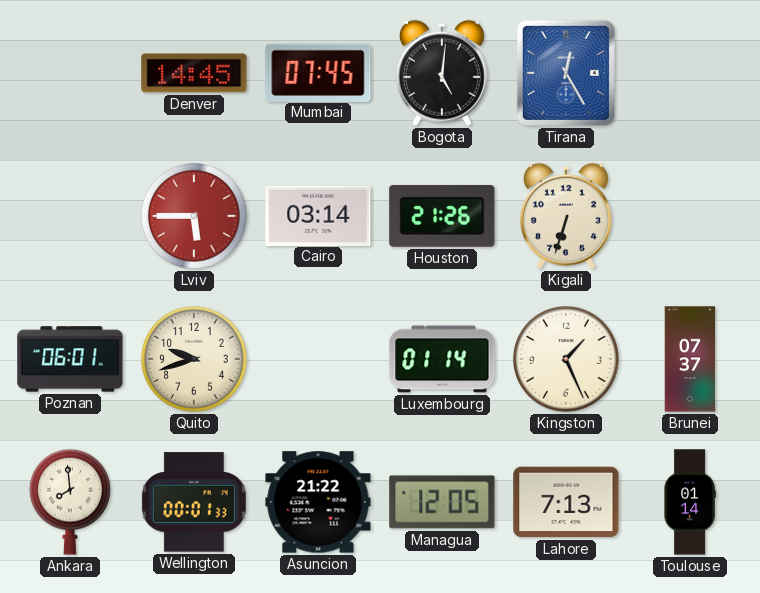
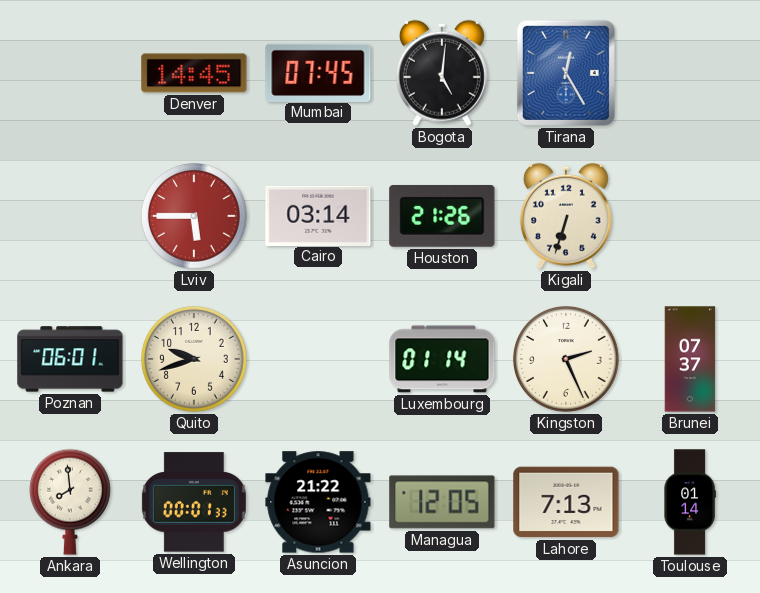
Kingston: 1:26 -> 2:26 (566, 359)
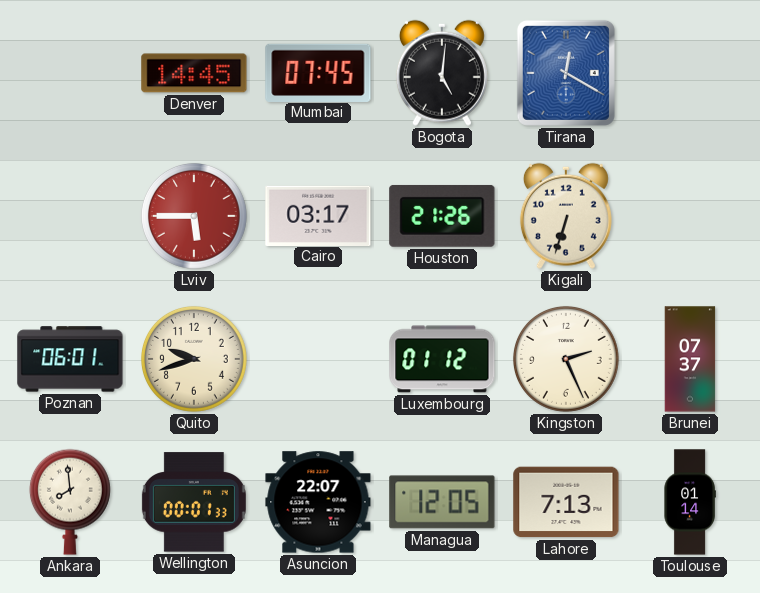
Tirana: 12:25 -> 12:20 (566, 73)
Cairo: 03:14 -> 03:17 (318, 215)
Luxembourg: 01:14 -> 01:12 (442, 359)
Asuncion: 21:22 -> 22:07 (318, 502)
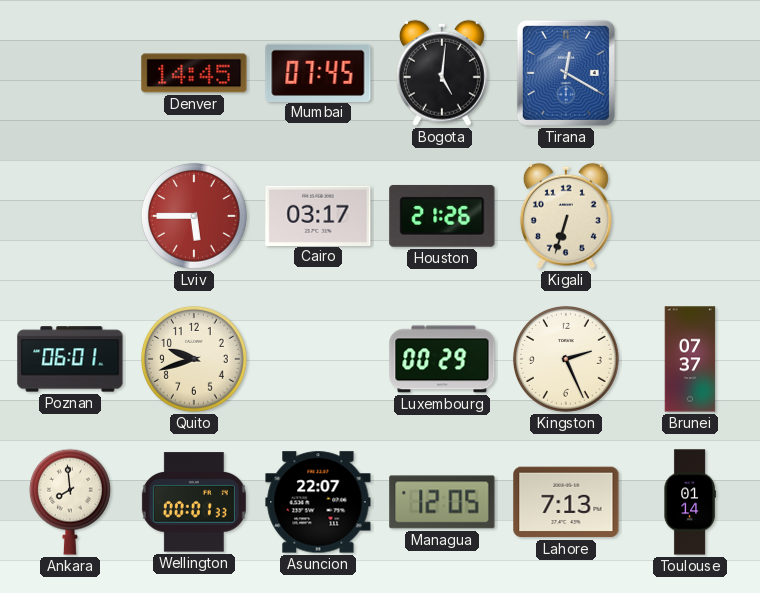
Luxembourg: 01:12 -> 00:29 (442, 359)
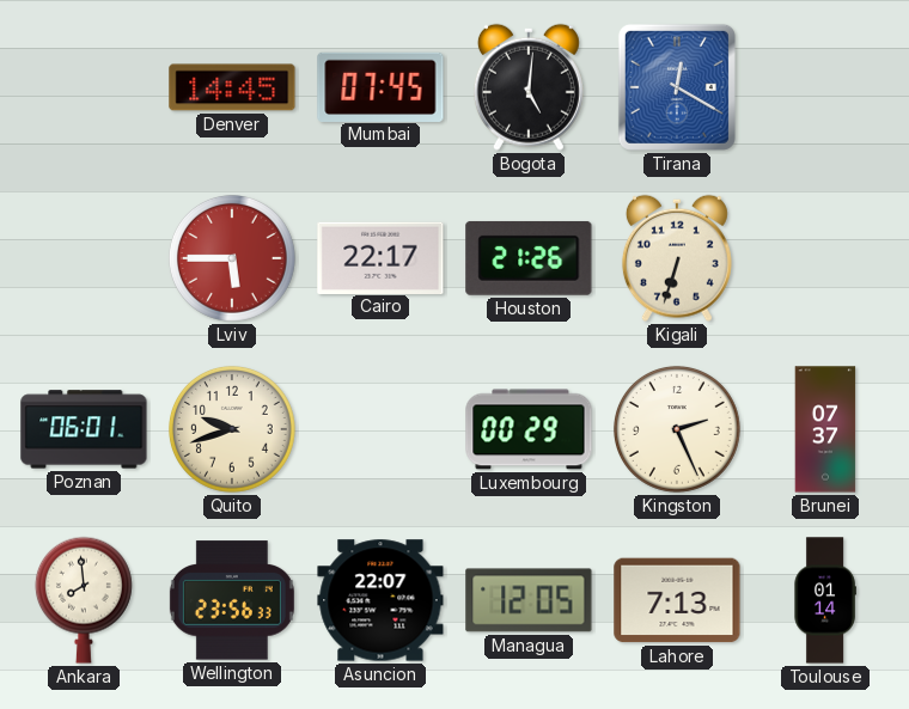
Cairo: 03:17 -> 22:17 (380, 257)
Wellington: 00:01 -> 23:56 (232, 600)
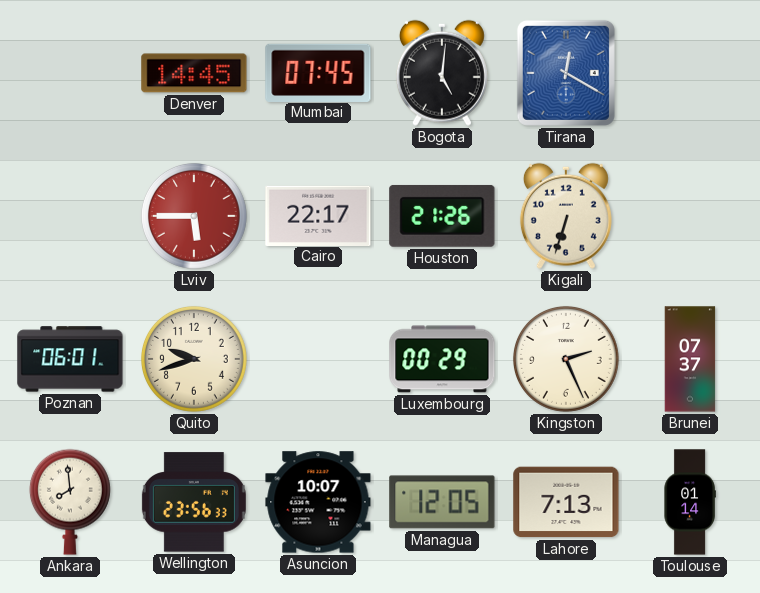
Asuncion: 22:07 -> 10:07 (318, 502)
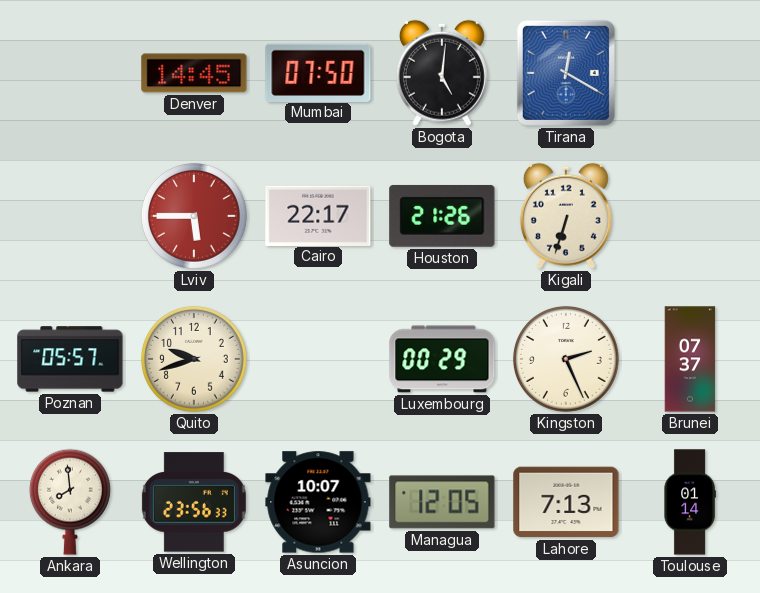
Mumbai: 07:45 -> 07:50 (318, 72)
Poznan: 06:01 -> 05:57 (70, 359)
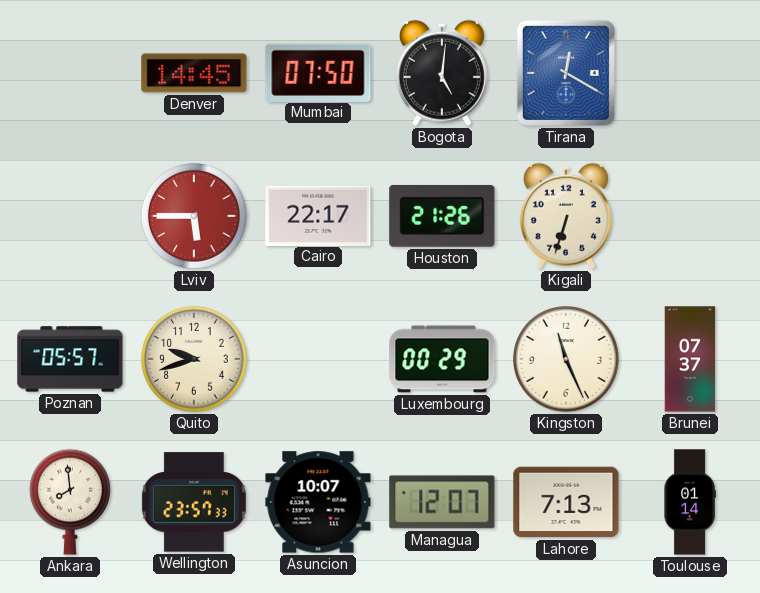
Kingston: 2:26 -> 11:26 (566, 359)
Wellington: 23:56 -> 23:57 (194, 502)
Managua: 12:05 -> 12:07 (442, 502)
